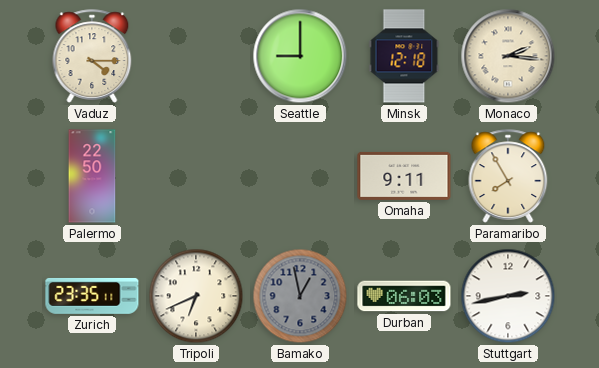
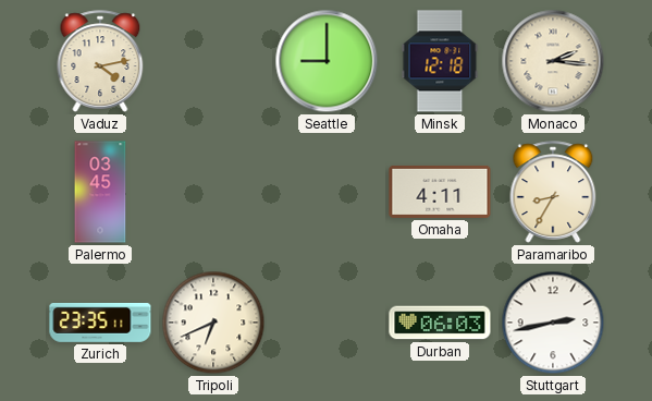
Vaduz: 4:15 -> 4:13 (100, 61)
Palermo: 22:50 -> 03:45 (100, 192)
Omaha: 9:11 -> 4:11 (440, 192)
Paramaribo: 7:55 -> 8:35 (553, 192)
Bamako: 12:58 -> none (300, 296)
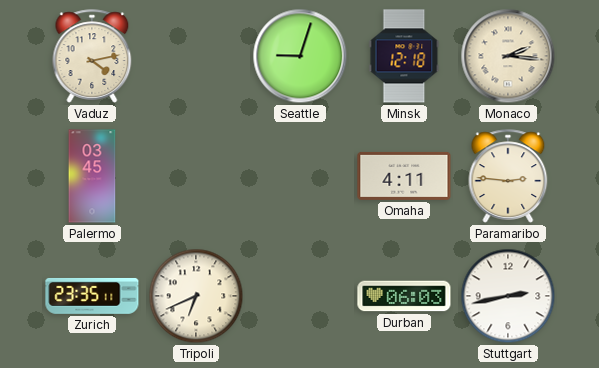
Seattle: 9:00 -> 9:03 (300, 56)
Paramaribo: 8:35 -> 2:46 (508, 176)
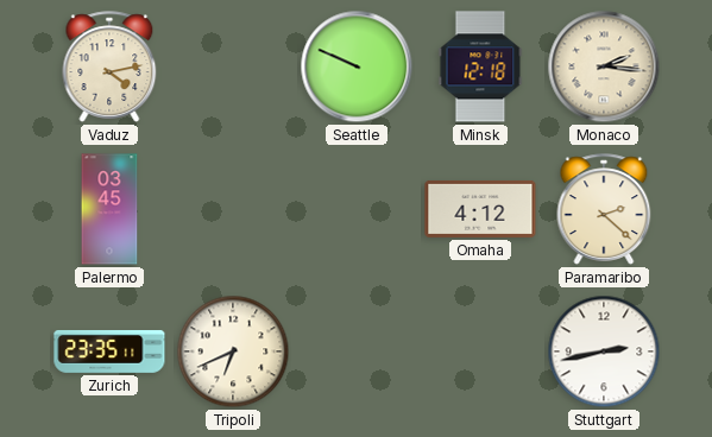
Seattle: 9:03 -> 9:49 (357, 66)
Omaha: 4:11 -> 4:12 (480, 209)
Paramaribo: 2:46 -> 2:22 (604, 209)
Durban: 06:03 -> none (404, 296)
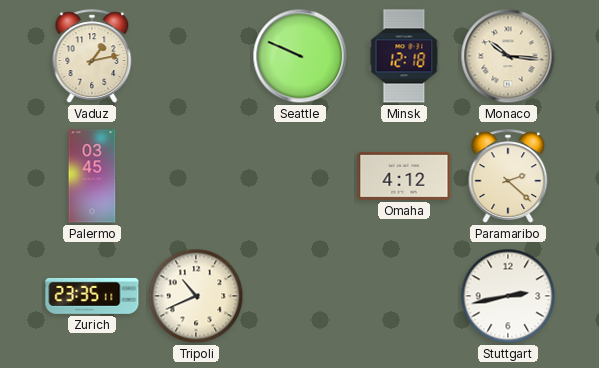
Vaduz: 4:13 -> 1:13 (92, 56)
Monaco: 2:16 -> 10:16 (508, 56)
Tripoli: 6:41 -> 10:41 (196, 296)
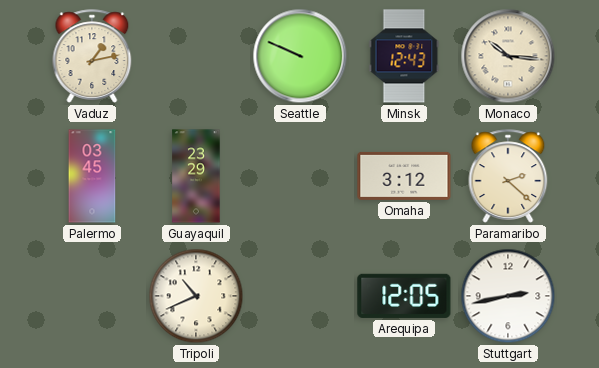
Minsk: 12:18 -> 12:43 (404, 56)
Guayaquil: none -> 23:29 (196, 176)
Omaha: 4:12 -> 3:12 (404, 176)
Zurich: 23:35 -> none (92, 296)
Arequipa: none -> 12:05 (404, 296)
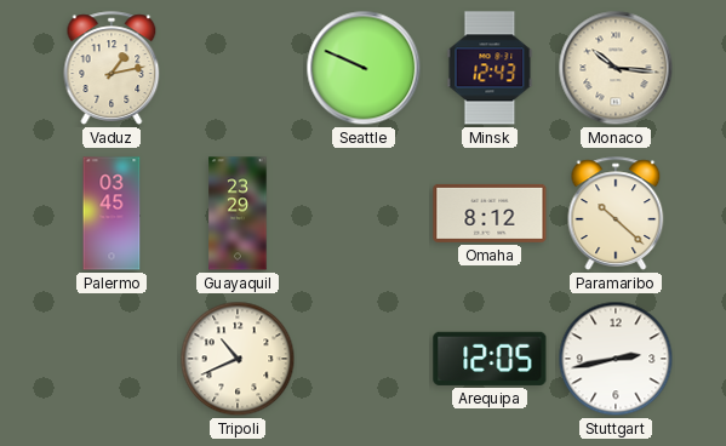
Omaha: 3:12 -> 8:12 (490, 213)
Paramaribo: 2:22 -> 10:22 (616, 213)
